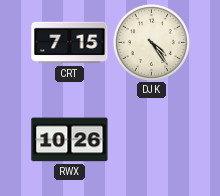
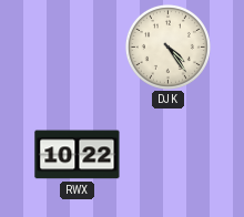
CRT: 7:15 -> none (70, 43)
RWX: 10:26 -> 10:22 (78, 155)
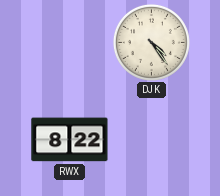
RWX: 10:22 -> 8:22 (70, 140)
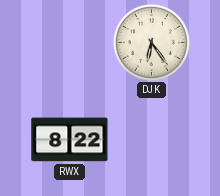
DJK: 4:24 -> 6:24 (151, 42)
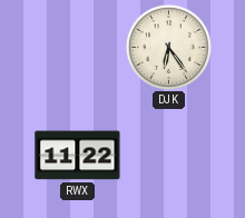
RWX: 8:22 -> 11:22 (78, 156)
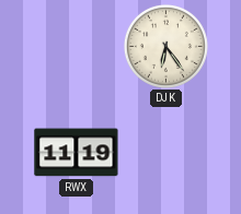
RWX: 11:22 -> 11:19 (77, 153)
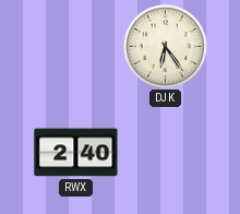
RWX: 11:19 -> 2:40 (76, 153)
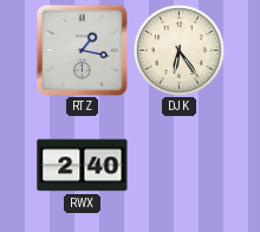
RTZ: none -> 1:17 (82, 50)
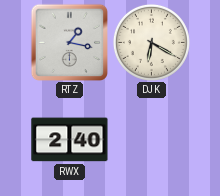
DJK: 6:24 -> 6:20 (151, 42)
